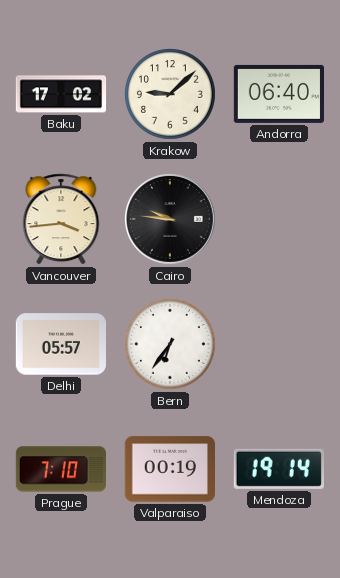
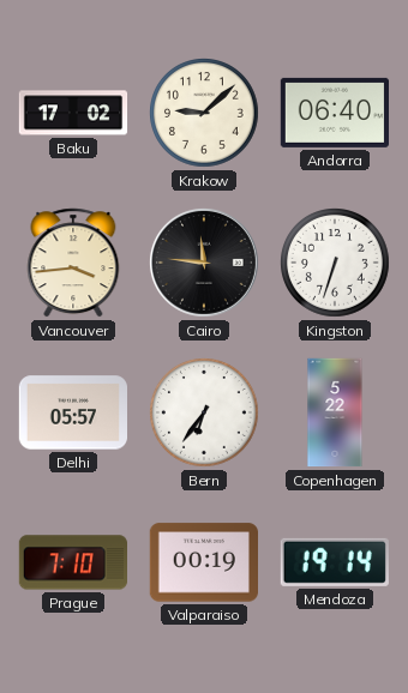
Cairo: 9:46 -> 11:46 (204, 263)
Kingston: none -> 6:33 (336, 264)
Copenhagen: none -> 5:22 (335, 412)
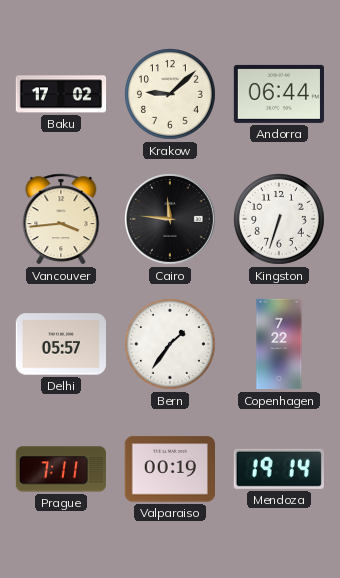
Andorra: 06:40 -> 06:44 (278, 94)
Bern: 6:36 -> 1:36 (171, 345)
Copenhagen: 5:22 -> 7:22 (279, 344)
Prague: 7:10 -> 7:11 (60, 469)
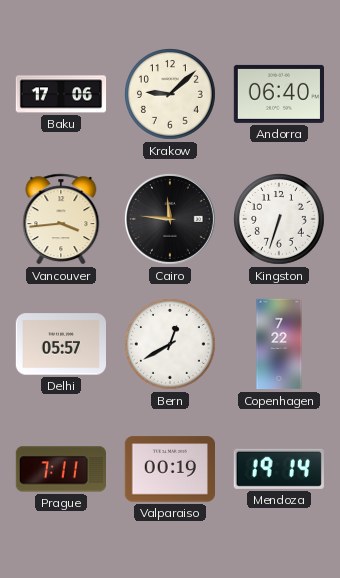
Baku: 17:02 -> 17:06 (61, 94)
Andorra: 06:44 -> 06:40 (278, 94)
Bern: 1:36 -> 12:40 (171, 345)
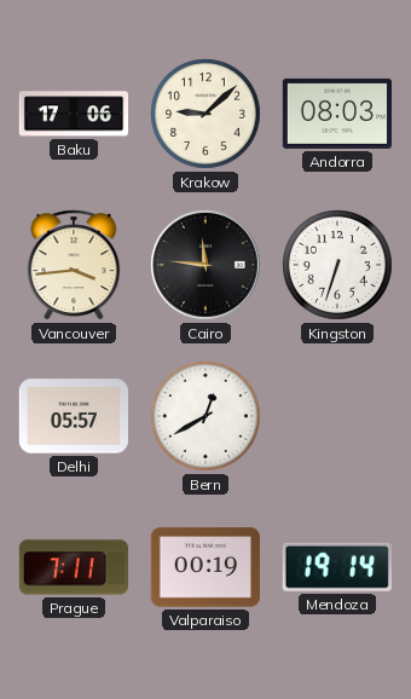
Andorra: 06:40 -> 08:03 (336, 114)
Copenhagen: 7:22 -> none (279, 344)
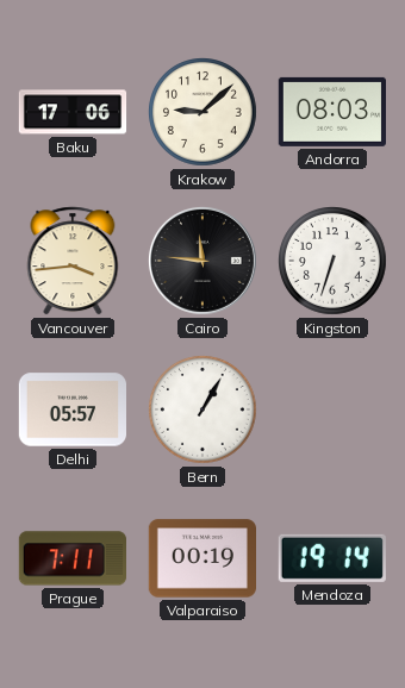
Bern: 12:40 -> 1:05 (204, 411)
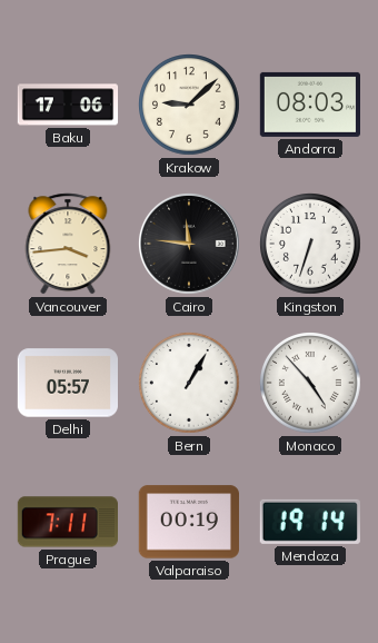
Monaco: none -> 4:53 (311, 384)
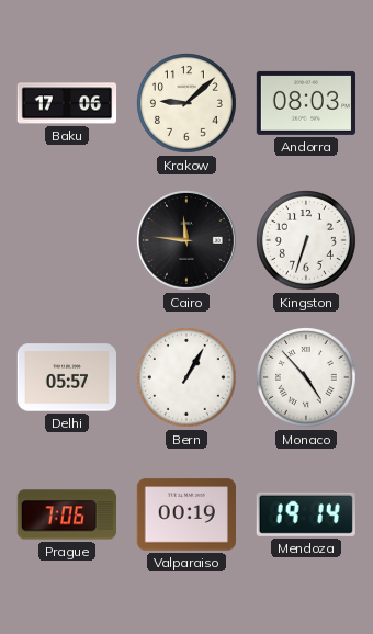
Vancouver: 3:44 -> none (68, 244)
Prague: 7:11 -> 7:06 (66, 514)
